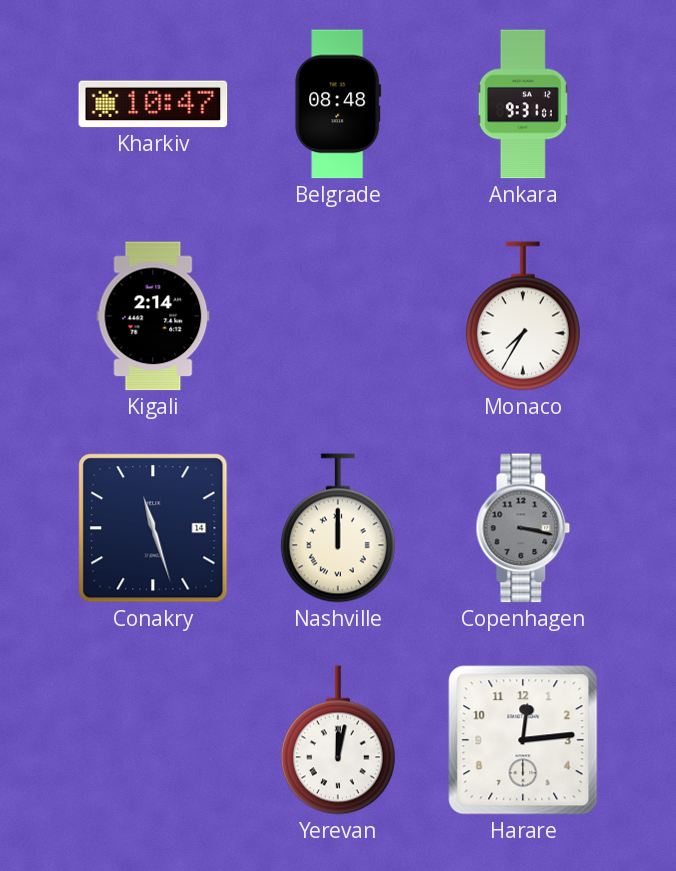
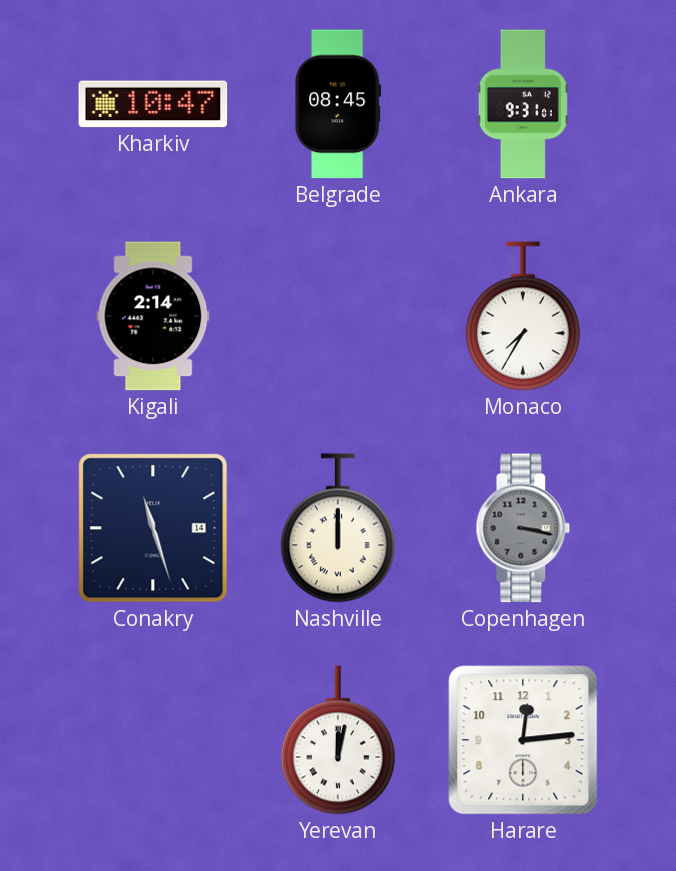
Belgrade: 08:48 -> 08:45 (338, 104)
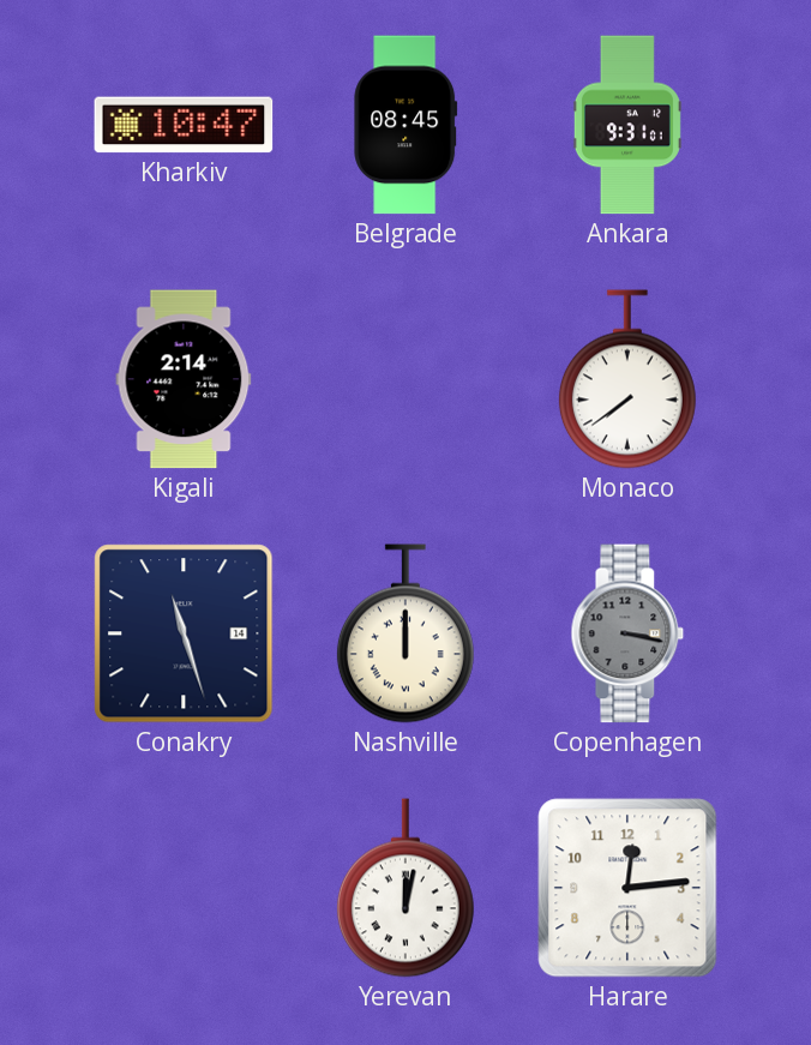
Monaco: 7:35 -> 7:39 (627, 379)
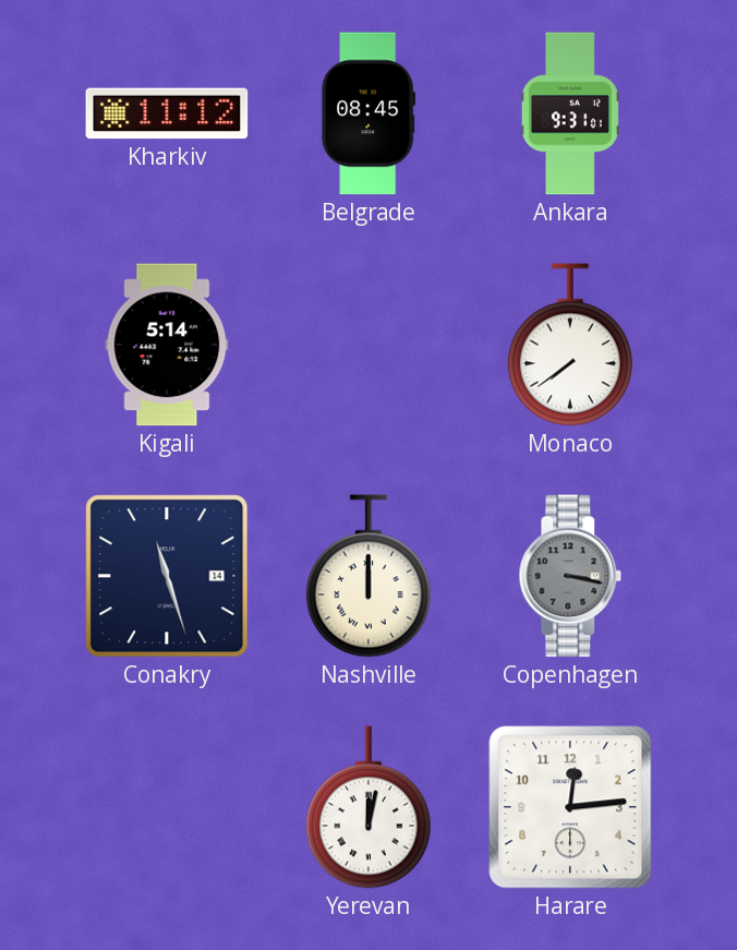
Kharkiv: 10:47 -> 11:12 (167, 113)
Kigali: 2:14 -> 5:14 (167, 345)
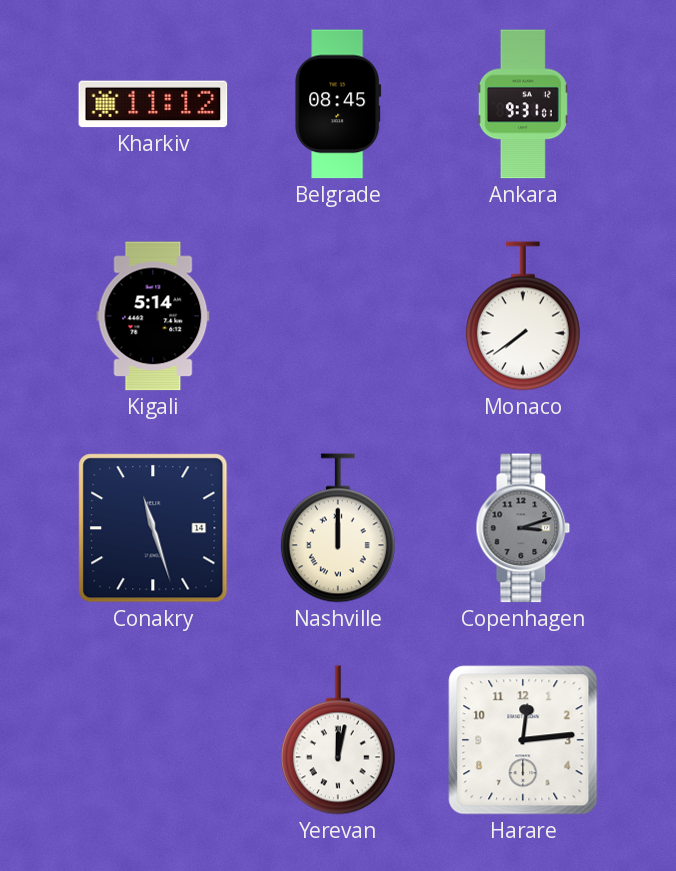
Copenhagen: 3:17 -> 3:12 (523, 528)
